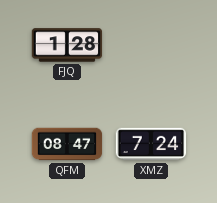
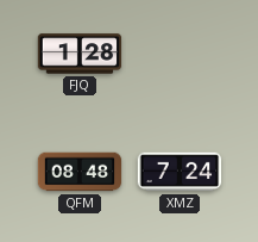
QFM: 08:47 -> 08:48 (80, 172)
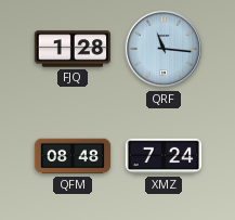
QRF: none -> 11:16 (162, 49)
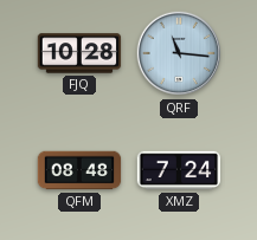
FJQ: 1:28 -> 10:28 (79, 53)
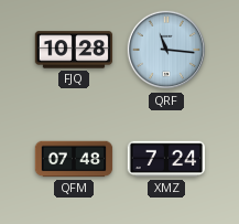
QFM: 08:48 -> 07:48 (74, 159)
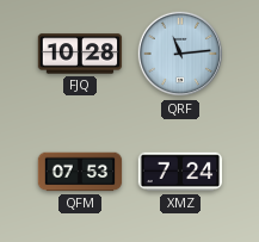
QRF: 11:16 -> 11:14 (179, 54)
QFM: 07:48 -> 07:53 (80, 172)
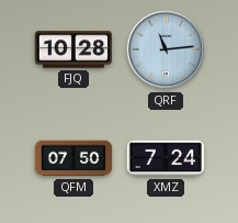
QFM: 07:53 -> 07:50 (73, 158)
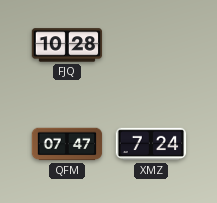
QRF: 11:14 -> none (165, 49)
QFM: 07:50 -> 07:47 (67, 144)
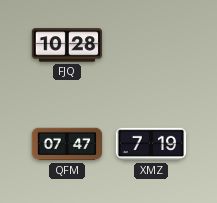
XMZ: 7:24 -> 7:19 (151, 144)
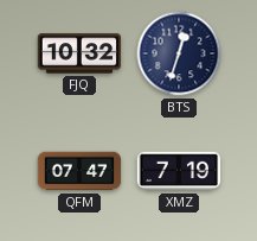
FJQ: 10:28 -> 10:32 (79, 53)
BTS: none -> 12:33 (179, 53)
